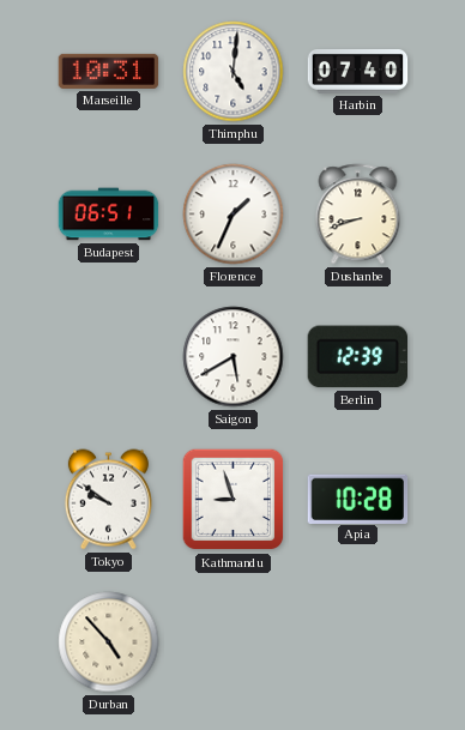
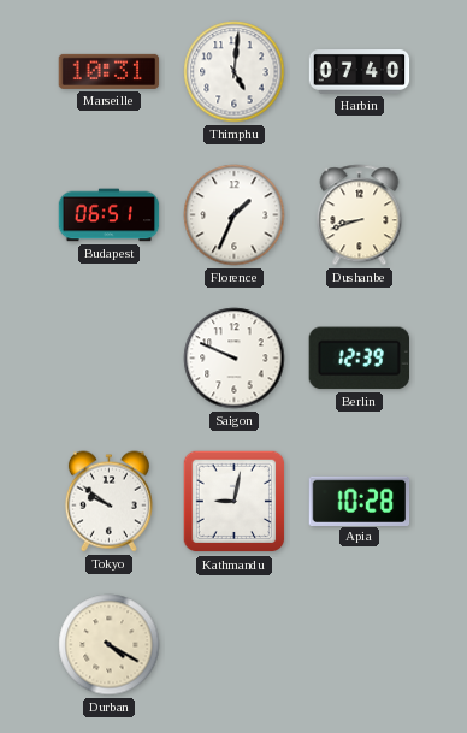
Saigon: 5:40 -> 9:49 (235, 359)
Kathmandu: 8:57 -> 9:02 (235, 502)
Durban: 4:53 -> 4:20 (110, 645)
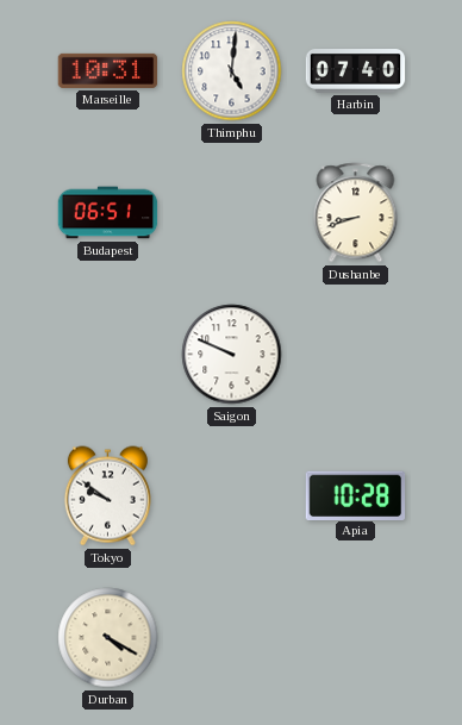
Florence: 1:34 -> none (235, 215)
Berlin: 12:39 -> none (359, 359)
Kathmandu: 9:02 -> none (235, 502)
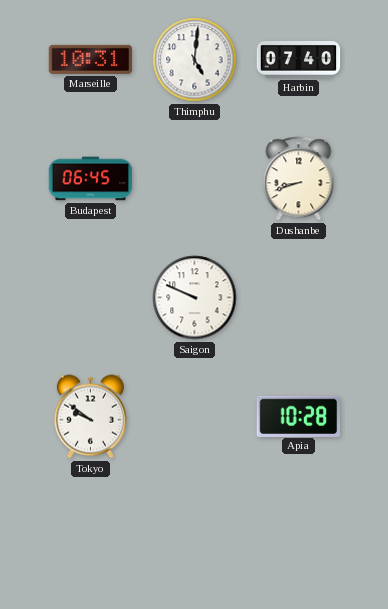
Budapest: 06:51 -> 06:45 (91, 179)
Durban: 4:20 -> none (108, 638)
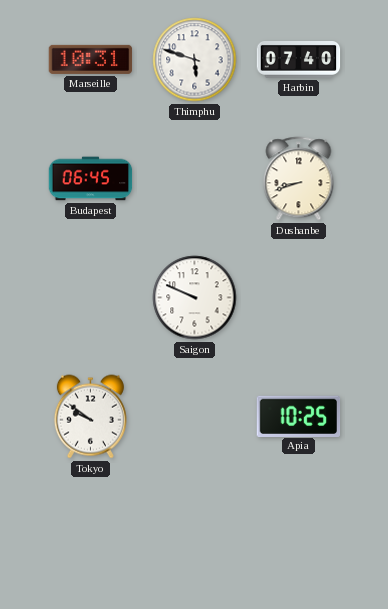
Thimphu: 5:01 -> 5:48 (195, 60)
Apia: 10:28 -> 10:25 (299, 416)
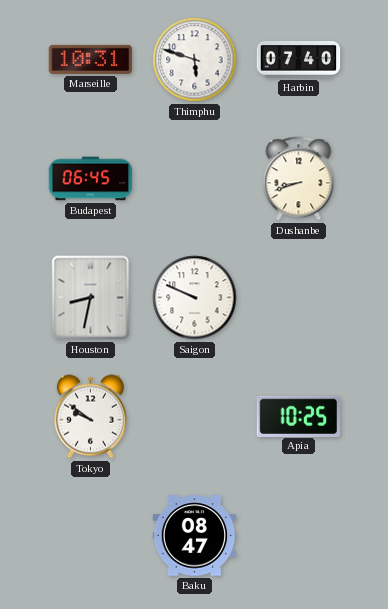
Houston: none -> 8:32 (91, 298)
Baku: none -> 08:47 (195, 536)
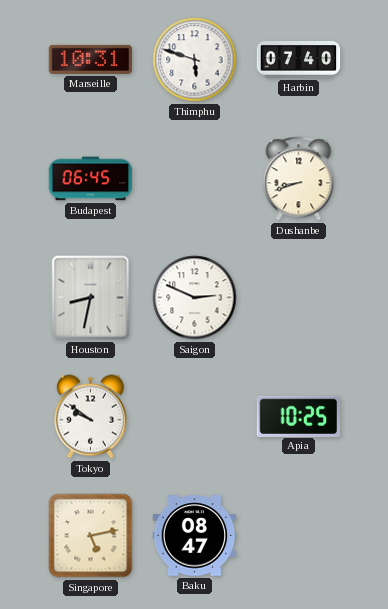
Saigon: 9:49 -> 2:49 (195, 298)
Singapore: none -> 5:13 (91, 536)
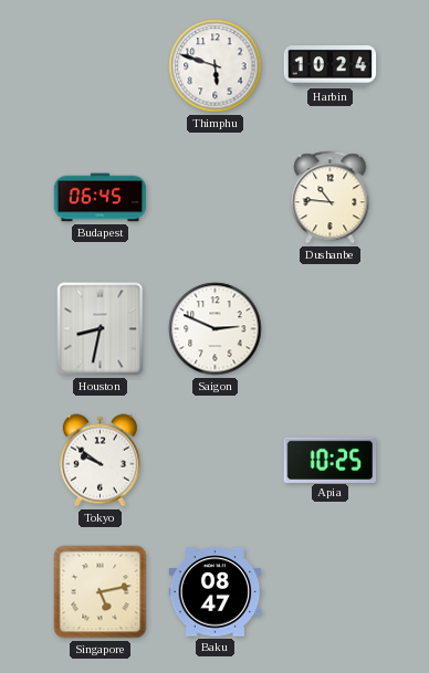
Marseille: 10:31 -> none (91, 59)
Harbin: 07:40 -> 10:24 (331, 66)
Dushanbe: 8:42 -> 10:46 (331, 198)
